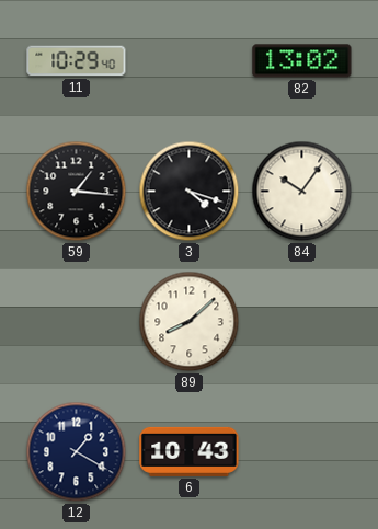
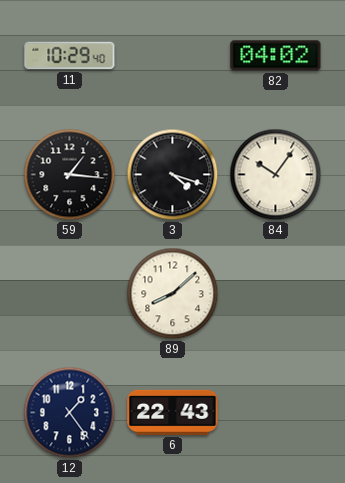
82: 13:02 -> 04:02 (276, 56)
12: 1:20 -> 1:24 (70, 413)
6: 10:43 -> 22:43 (173, 412)
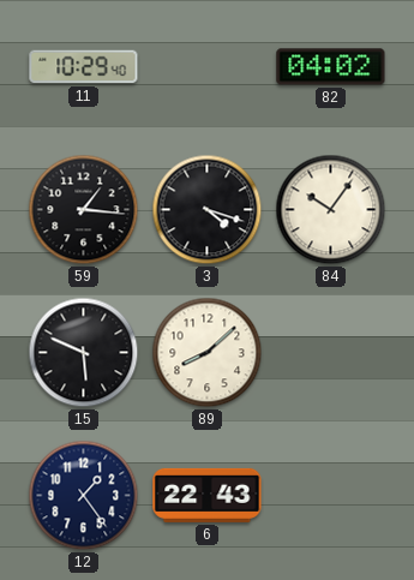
15: none -> 5:49 (84, 353)
